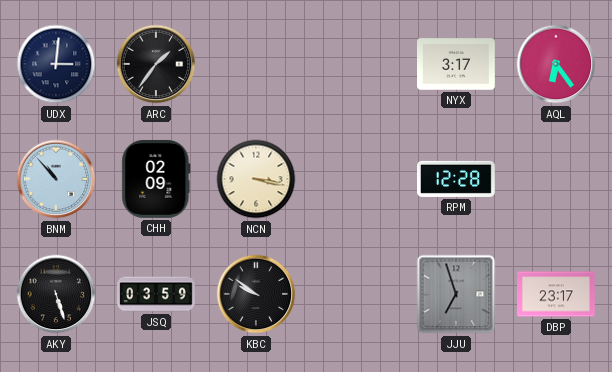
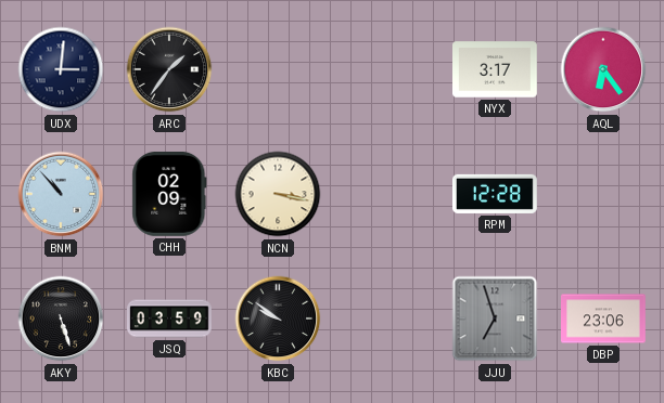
DBP: 23:17 -> 23:06 (604, 318)
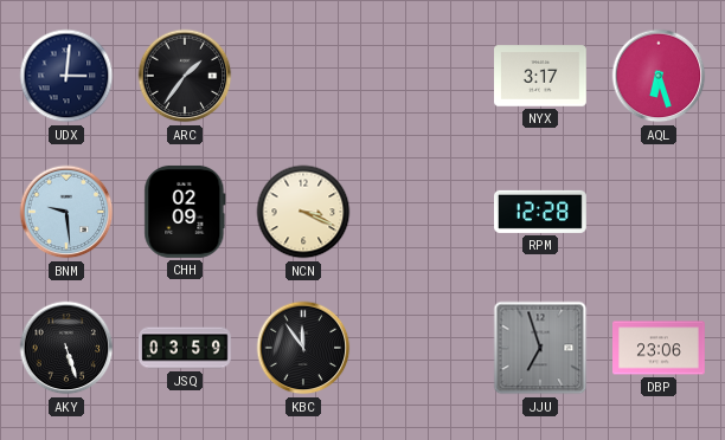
AQL: 6:24 -> 6:27 (659, 76)
BNM: 10:53 -> 9:29 (66, 212)
NCN: 3:17 -> 3:19 (303, 212)
KBC: 9:51 -> 11:54 (303, 348)
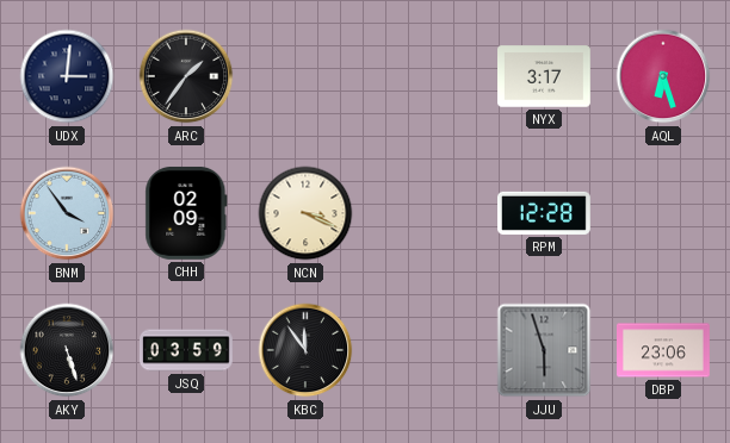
BNM: 9:29 -> 3:54 (67, 213)
JJU: 6:57 -> 5:57 (544, 350)
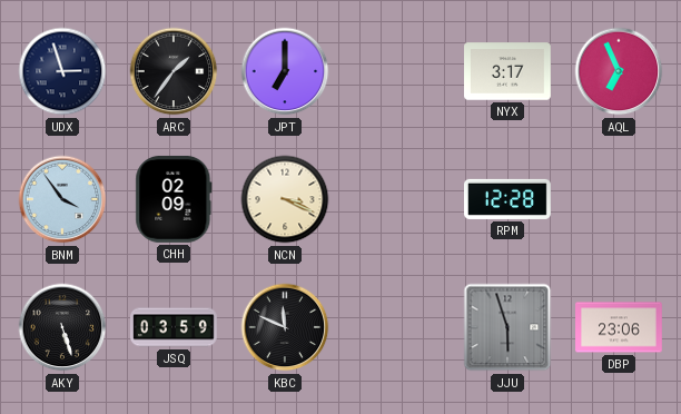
UDX: 3:01 -> 2:57 (62, 71)
JPT: none -> 7:00 (285, 71)
AQL: 6:27 -> 6:56 (619, 71)
KBC: 11:54 -> 11:49 (285, 327)
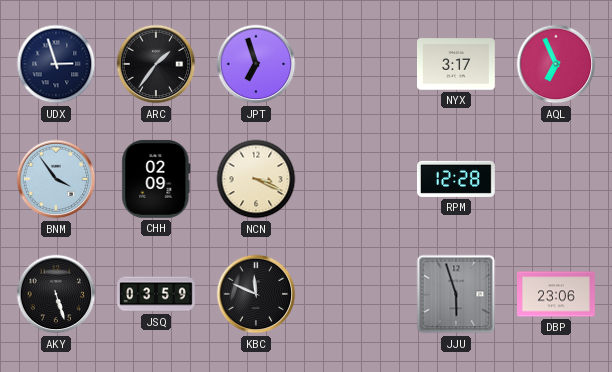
JPT: 7:00 -> 6:57 (256, 64)
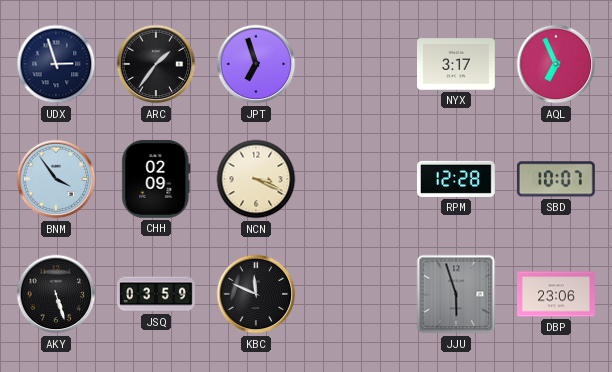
SBD: none -> 10:07 (556, 179)
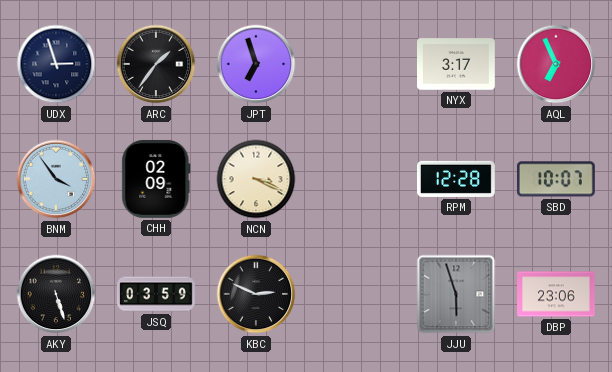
KBC: 11:49 -> 2:49 (256, 294)
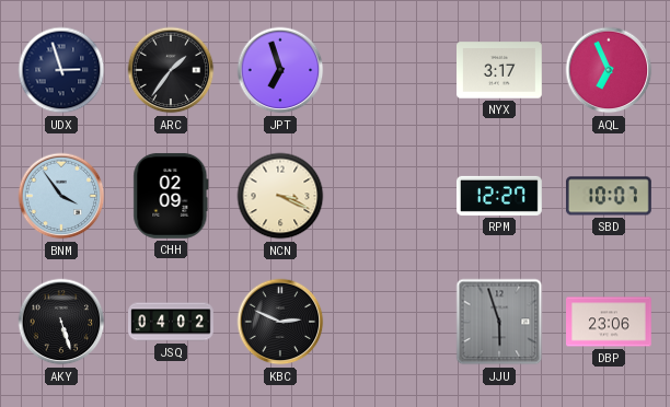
RPM: 12:28 -> 12:27 (500, 196)
JSQ: 03:59 -> 04:02 (172, 322)
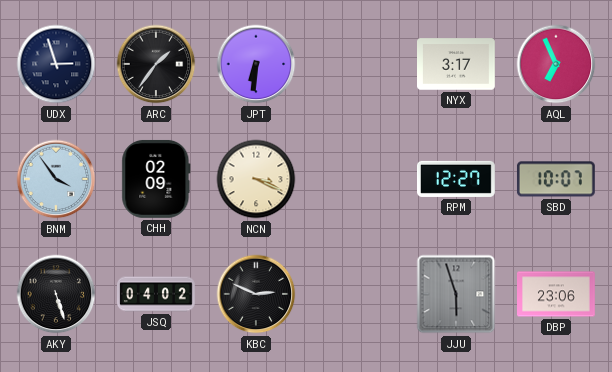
JPT: 6:57 -> 6:31 (256, 64)
